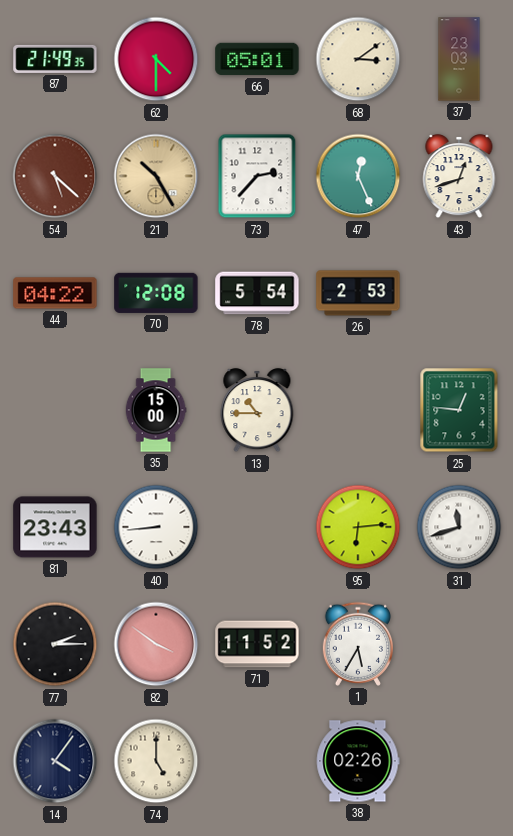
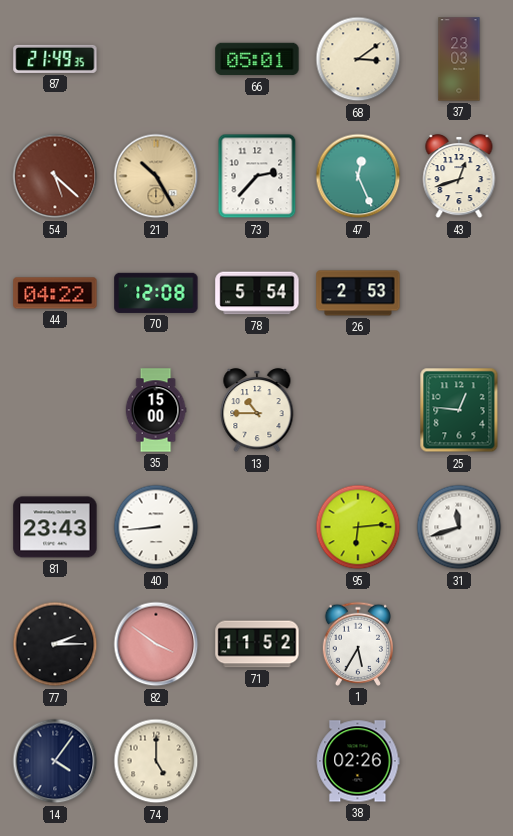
62: 4:30 -> none (156, 59)
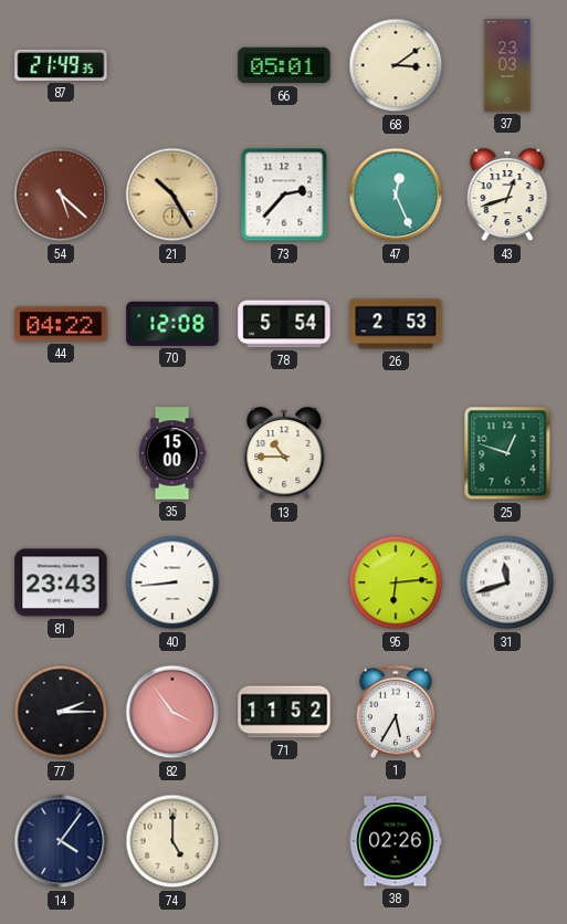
25: 12:46 -> 12:48 (507, 453)
82: 3:51 -> 3:54 (172, 712)
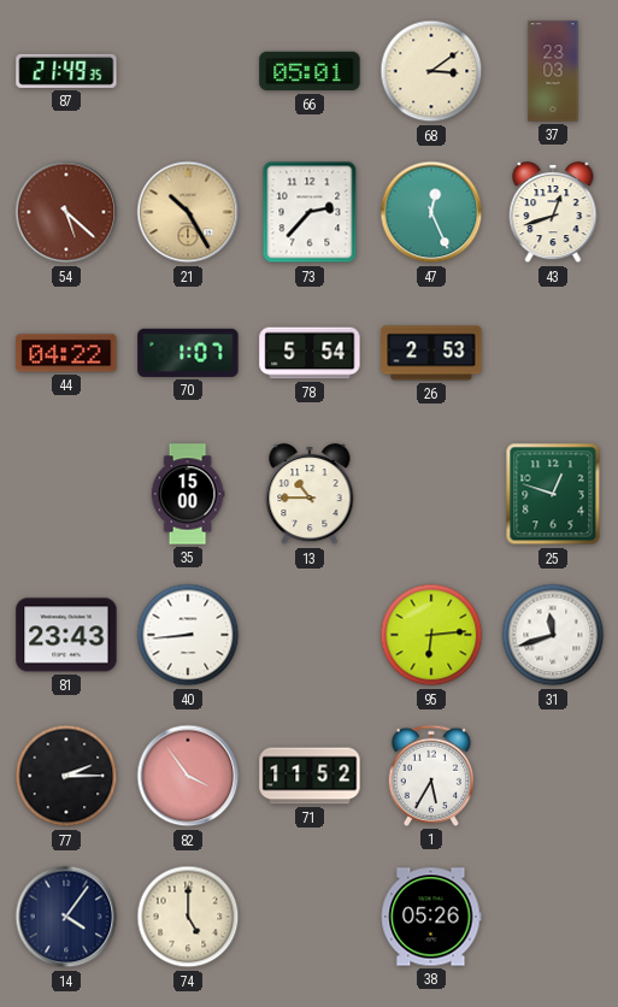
70: 12:08 -> 1:07 (188, 353)
38: 02:26 -> 05:26 (431, 917)
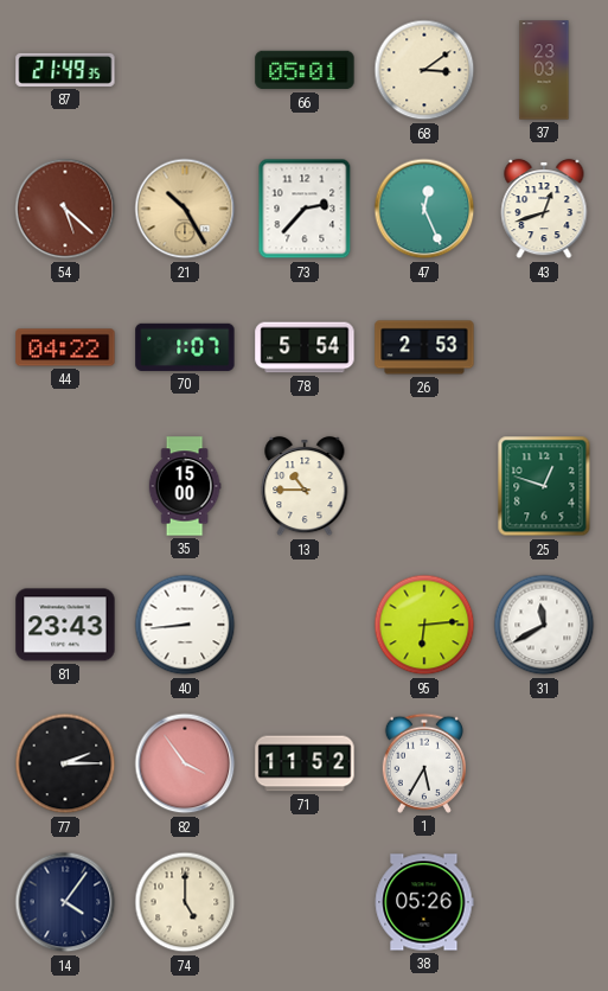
31: 11:42 -> 11:40 (544, 625)
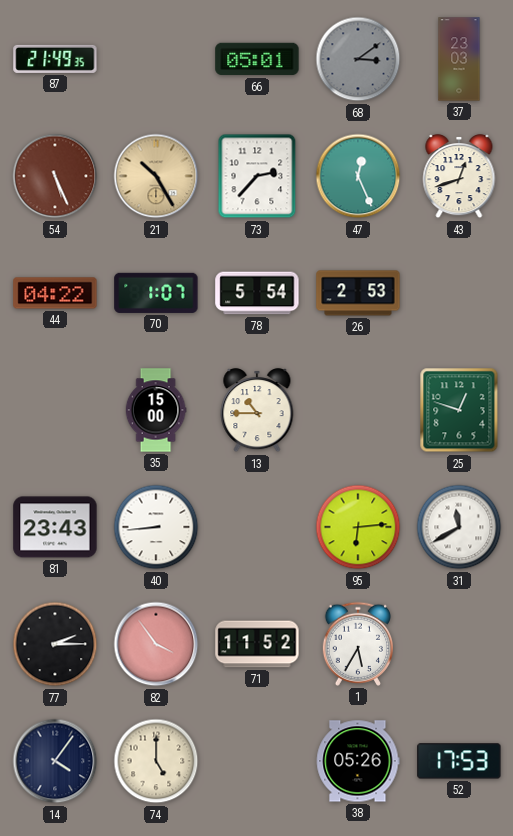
68 dial: cream -> grey (358, 59)
54: 5:22 -> 5:26 (55, 176)
52: none -> 17:53 (459, 761)
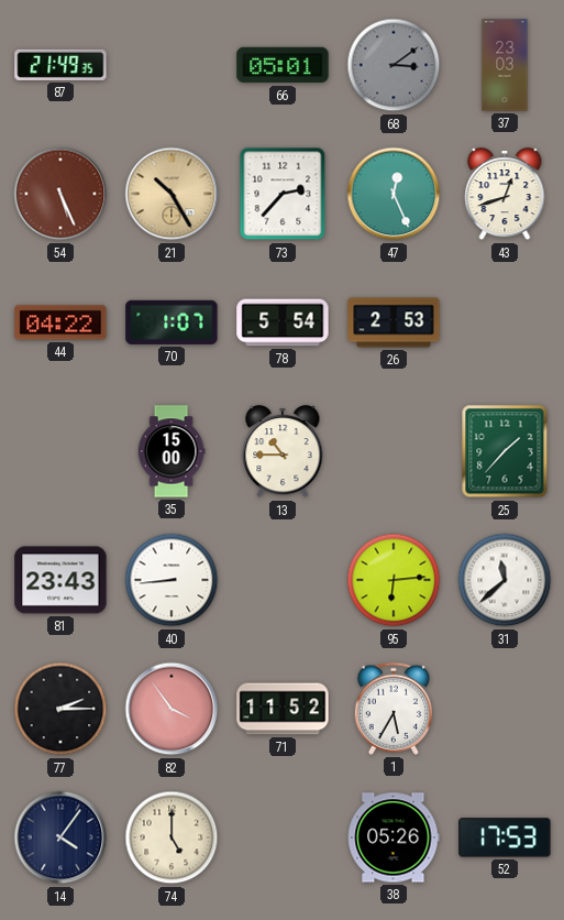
25: 12:48 -> 1:37 (505, 451)
31: 11:40 -> 11:38 (505, 580)
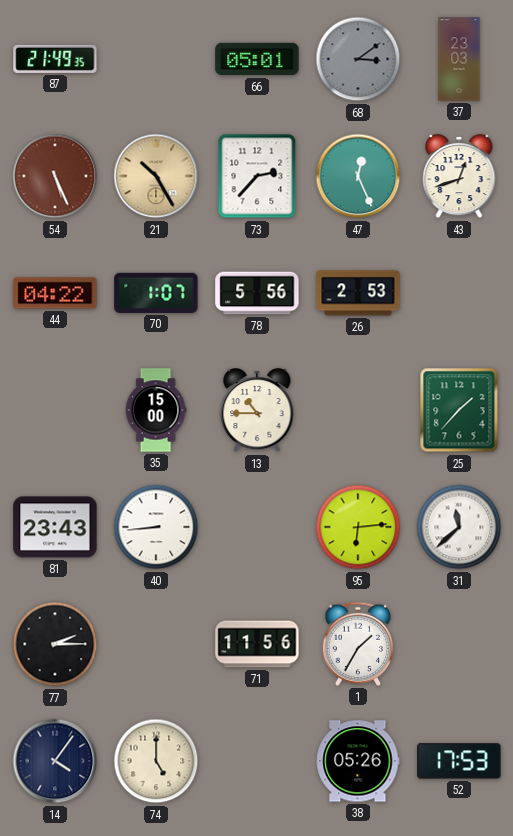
78: 5:54 -> 5:56 (257, 293)
82: 3:54 -> none (172, 709)
71: 11:52 -> 11:56 (257, 644)
1: 5:35 -> 1:35 (357, 644)
